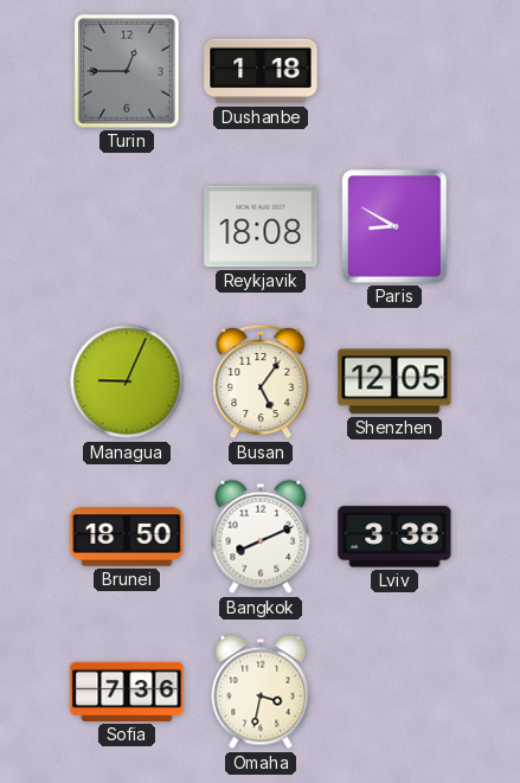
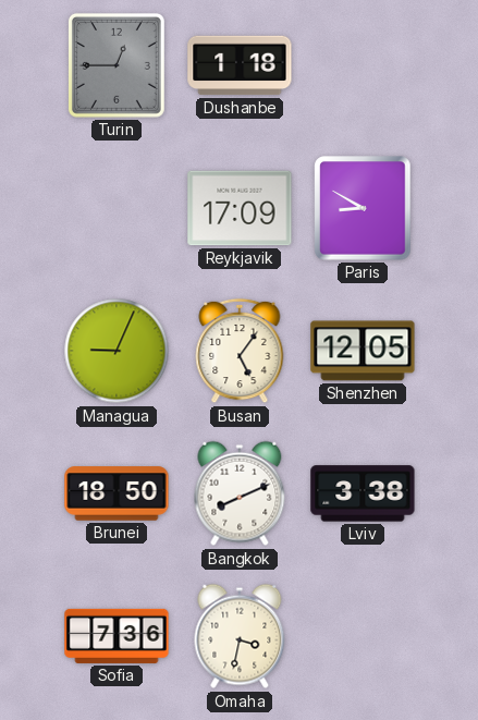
Reykjavik: 18:08 -> 17:09 (240, 208)
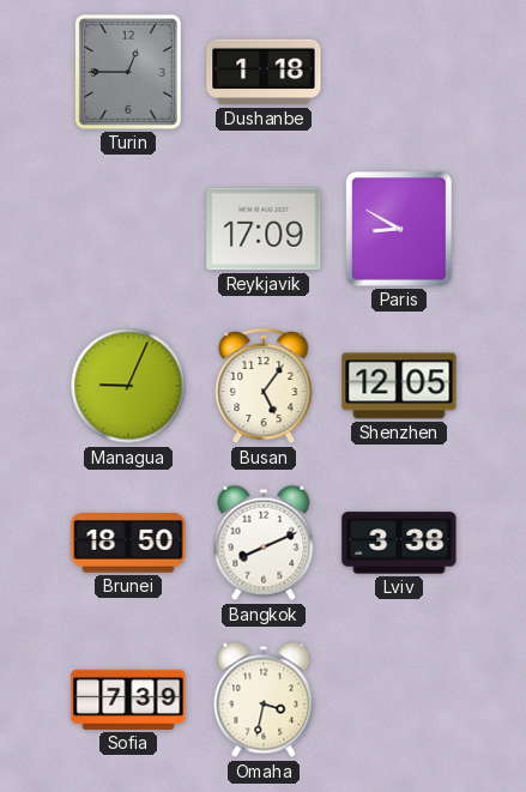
Sofia: 7:36 -> 7:39 (128, 700)
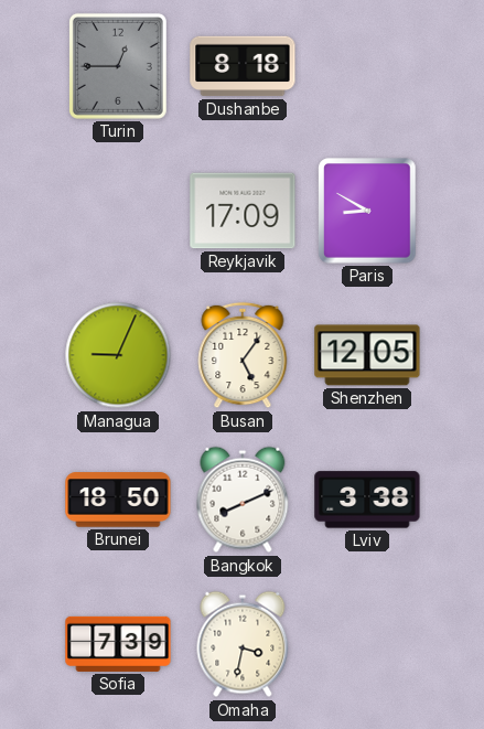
Dushanbe: 1:18 -> 8:18 (243, 66)
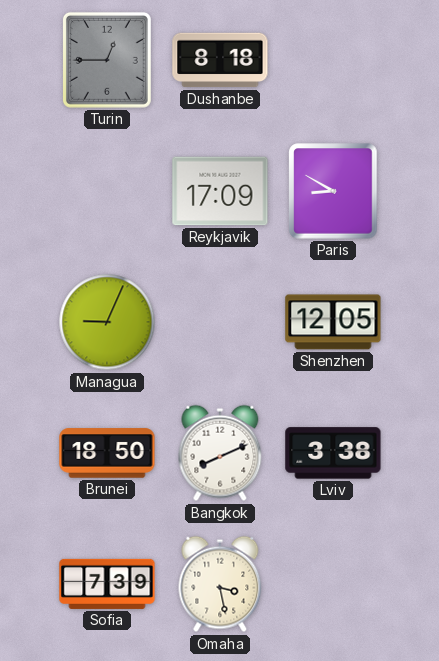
Busan: 5:06 -> none (243, 355)
Omaha: 3:32 -> 3:28 (220, 584)
